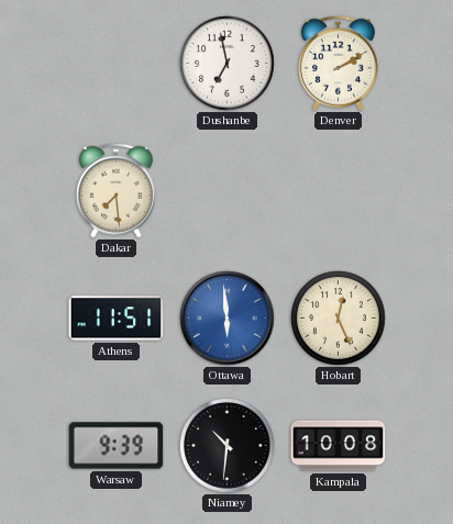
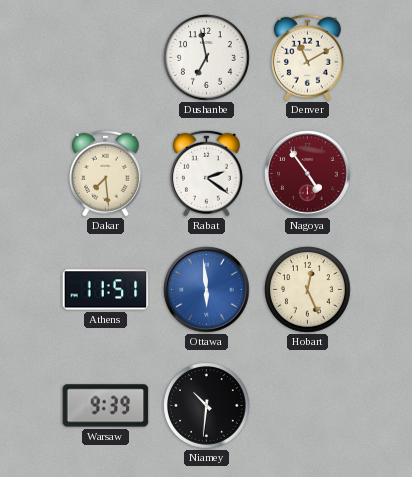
Denver: 2:10 -> 11:10 (307, 57)
Rabat: none -> 2:21 (206, 173)
Nagoya: none -> 4:54 (308, 174)
Kampala: 10:08 -> none (339, 446)
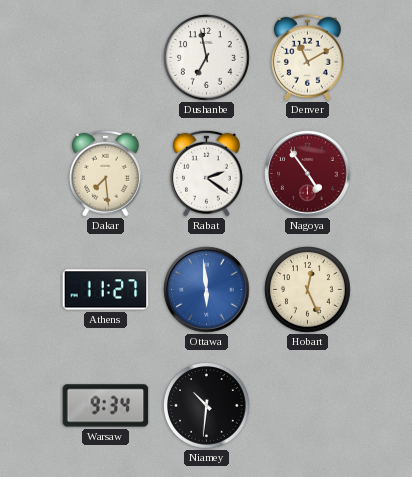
Athens: 11:51 -> 11:27 (106, 290)
Warsaw: 9:39 -> 9:34 (106, 406)
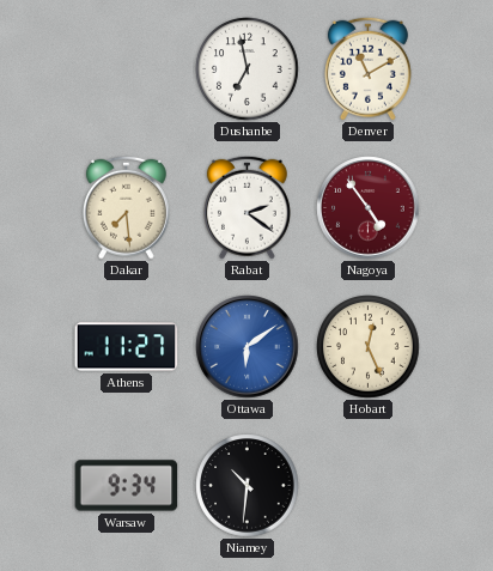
Ottawa: 5:59 -> 6:09 (248, 347)
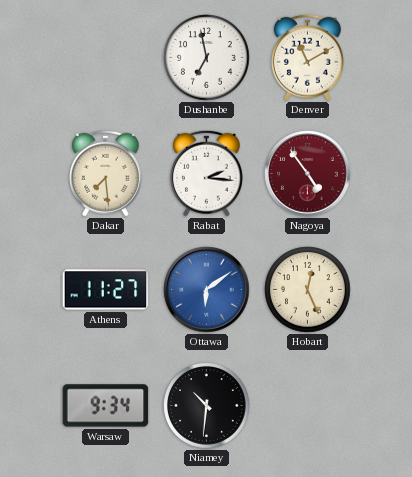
Rabat: 2:21 -> 2:16 (206, 173)
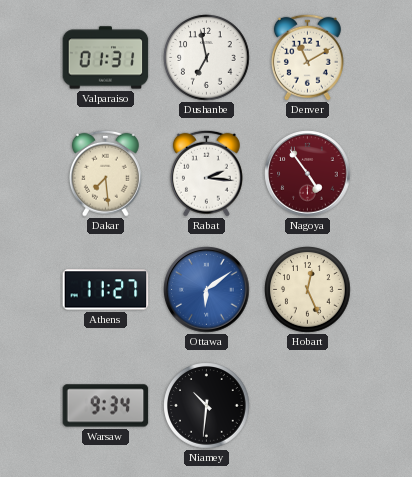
Valparaiso: none -> 01:31 (106, 58)
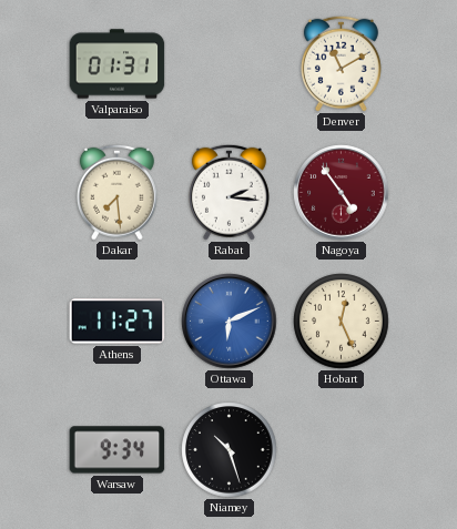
Dushanbe: 6:58 -> none (207, 58)
Ottawa: 6:09 -> 6:11 (230, 322)
Niamey: 10:31 -> 10:27 (230, 450)
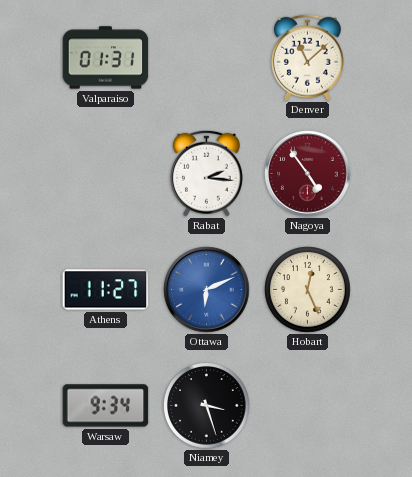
Denver: 11:10 -> 11:08 (307, 57)
Dakar: 7:29 -> none (116, 192)
Niamey: 10:27 -> 3:27 (207, 406)
